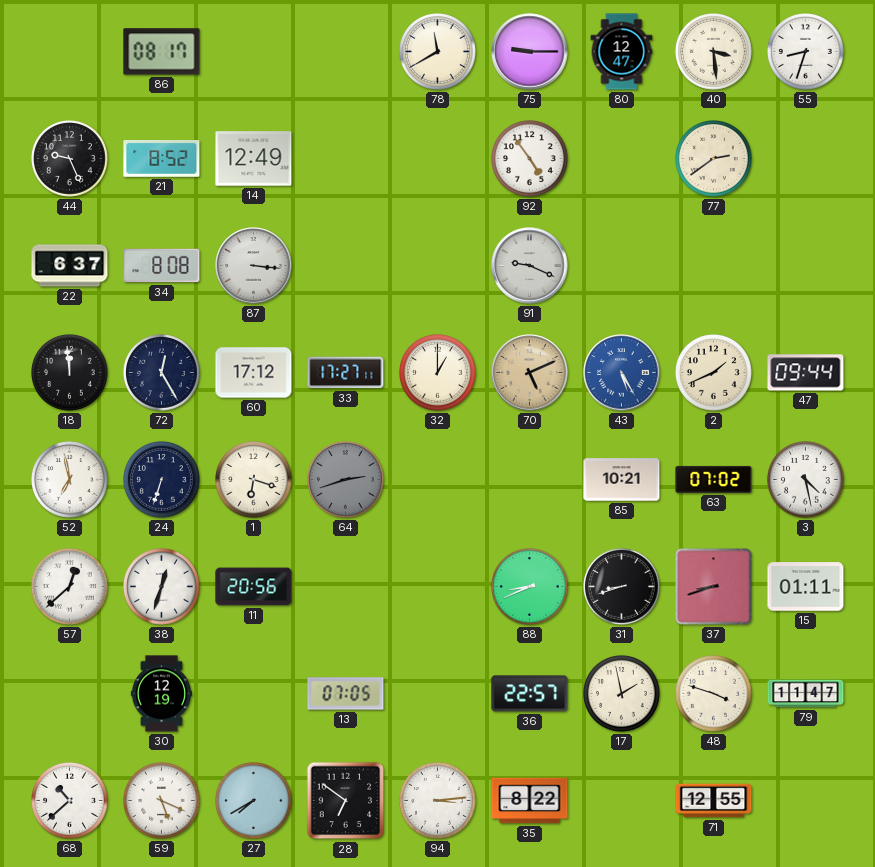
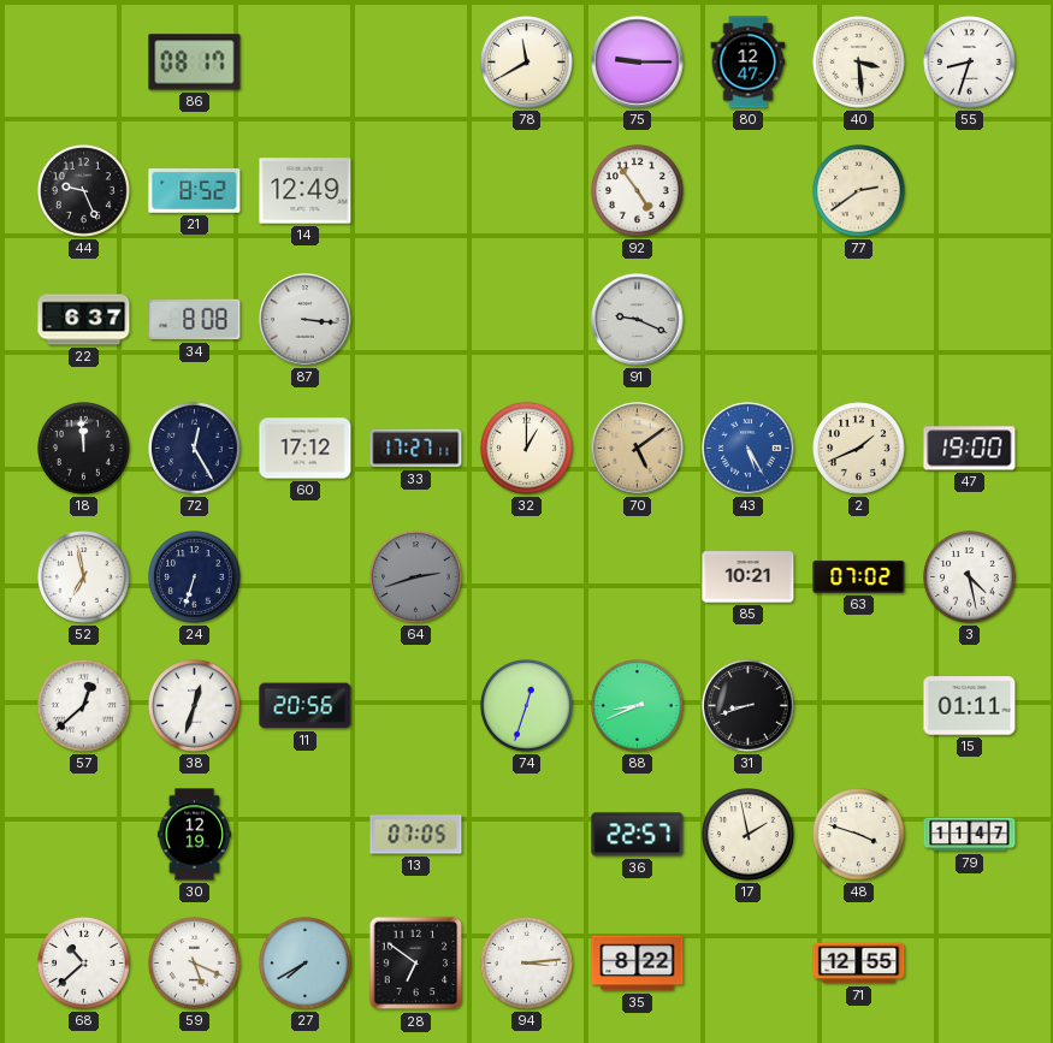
70: 5:11 -> 5:09 (638, 449)
47: 09:44 -> 19:00 (970, 449)
1: 6:18 -> none (254, 480)
74: none -> 12:33 (527, 706)
37: 8:42 -> none (714, 587)
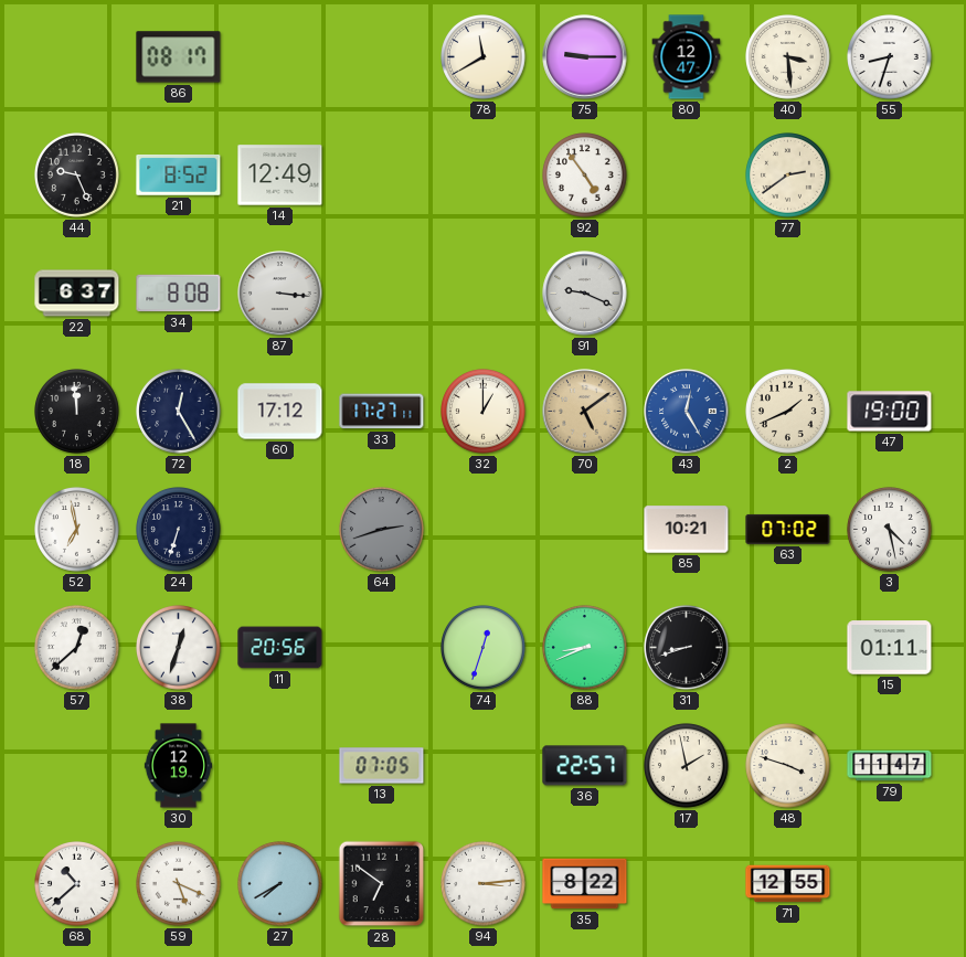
43: 5:25 -> 12:25 (687, 412)
